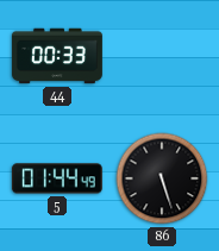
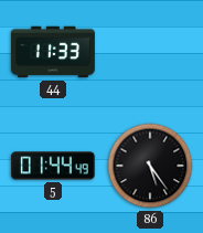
44: 00:33 -> 11:33 (53, 52)
86: 5:27 -> 5:24 (150, 166)
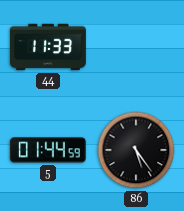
5: 01:44:49 -> 01:44:59 (48, 150)
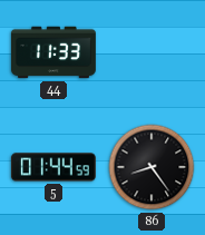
86: 5:24 -> 8:24 (152, 167)
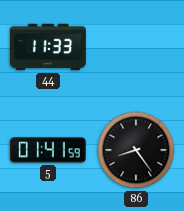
5: 01:44 -> 01:41 (48, 150)
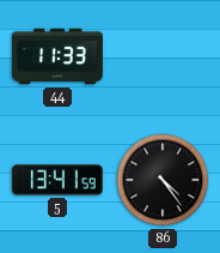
5: 01:41 -> 13:41 (57, 180)
86: 8:24 -> 4:24 (163, 180)
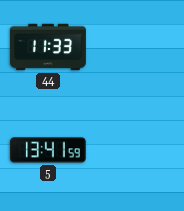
86: 4:24 -> none (163, 180)
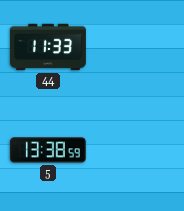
5: 13:41 -> 13:38 (48, 150)
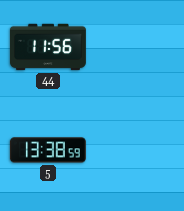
44: 11:33 -> 11:56 (48, 47)
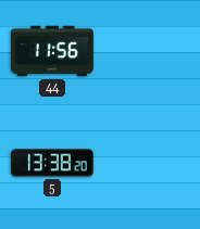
5: 13:38:59 -> 13:38:20 (52, 163)
